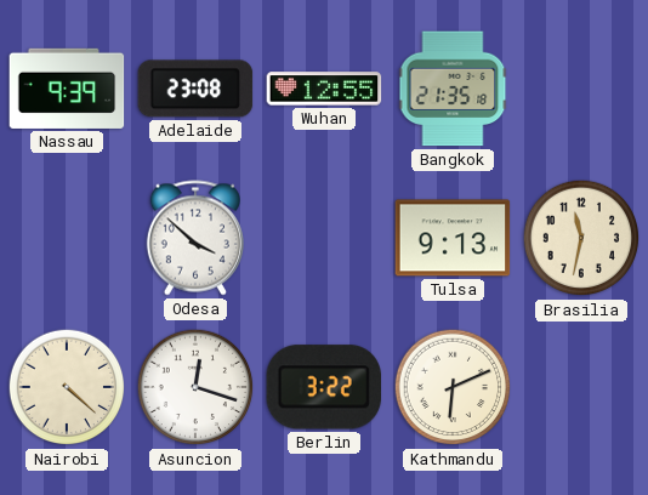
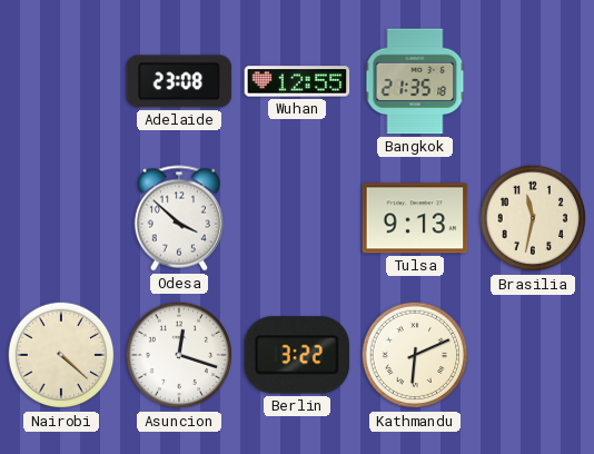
Nassau: 9:39 -> none (67, 89)
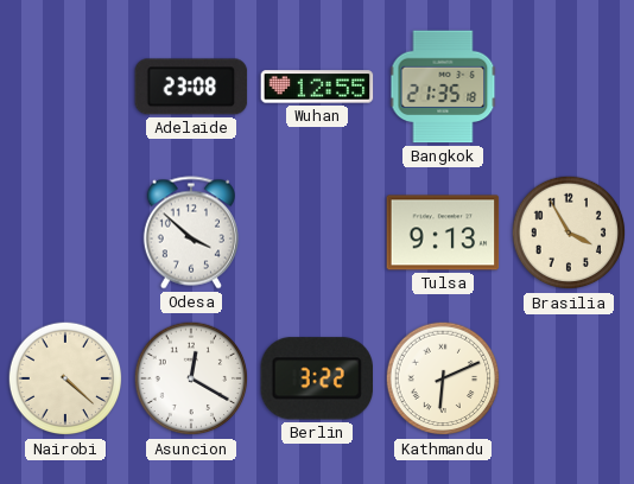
Brasilia: 11:32 -> 3:55 (569, 233)
Asuncion: 12:18 -> 12:20 (191, 378)
